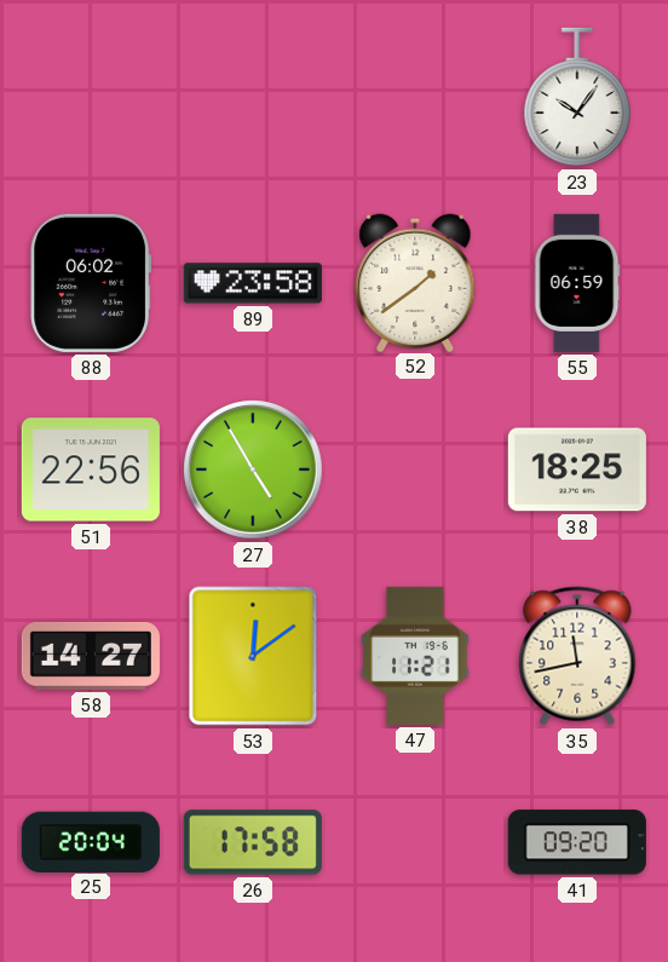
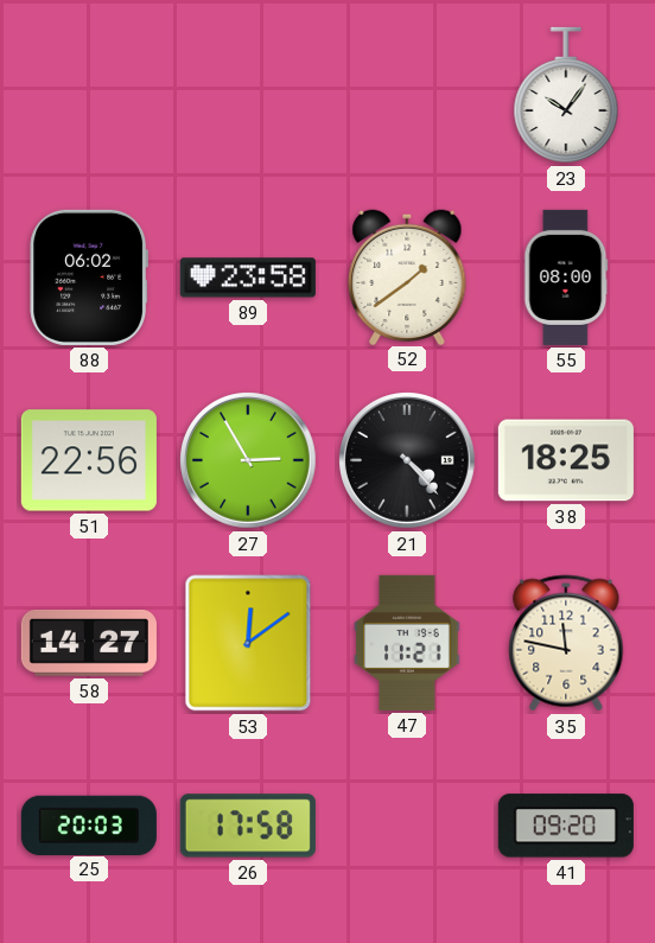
55: 06:59 -> 08:00 (566, 278)
27: 4:55 -> 2:55 (249, 461)
21: none -> 4:23 (408, 461)
35: 11:43 -> 11:47 (566, 643)
25: 20:04 -> 20:03 (89, 824)
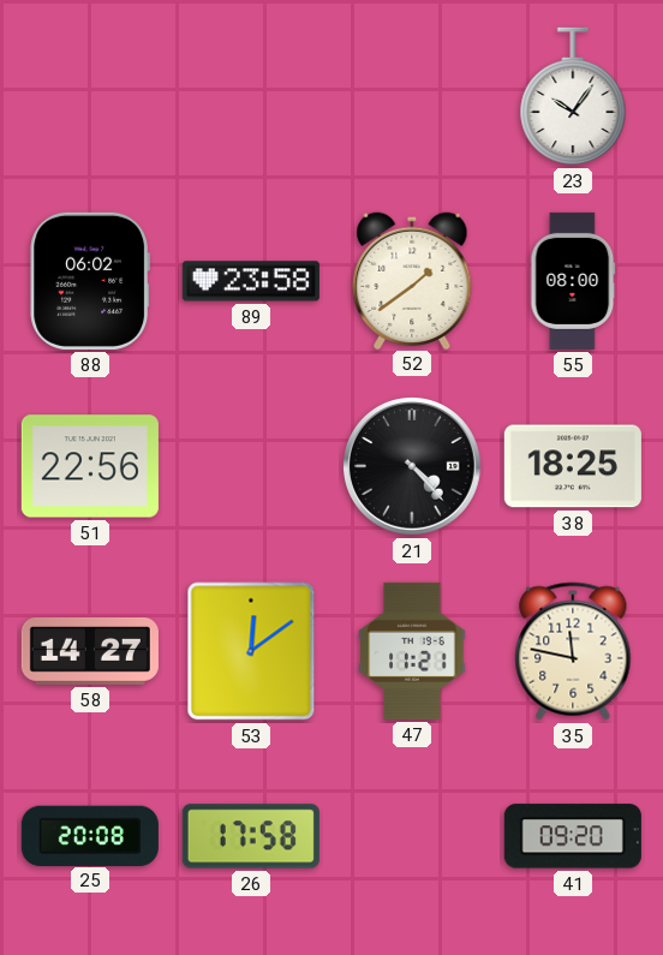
27: 2:55 -> none (249, 461)
25: 20:03 -> 20:08 (90, 835)
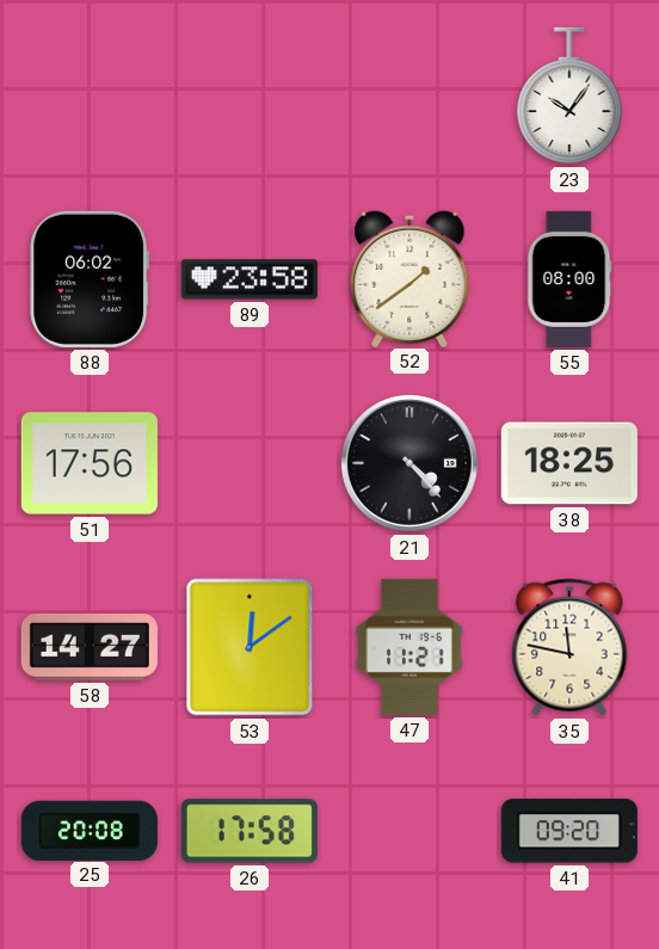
51: 22:56 -> 17:56 (90, 463)
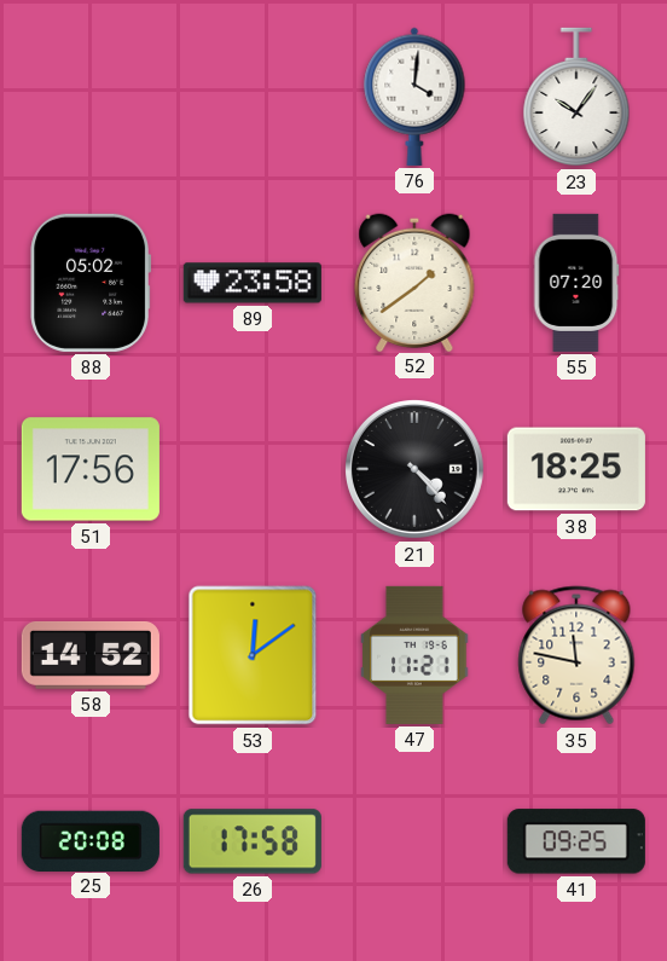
76: none -> 4:01 (414, 97)
88: 06:02 -> 05:02 (91, 283)
55: 08:00 -> 07:20 (576, 283)
58: 14:27 -> 14:52 (91, 655)
41: 09:20 -> 09:25 (576, 841)
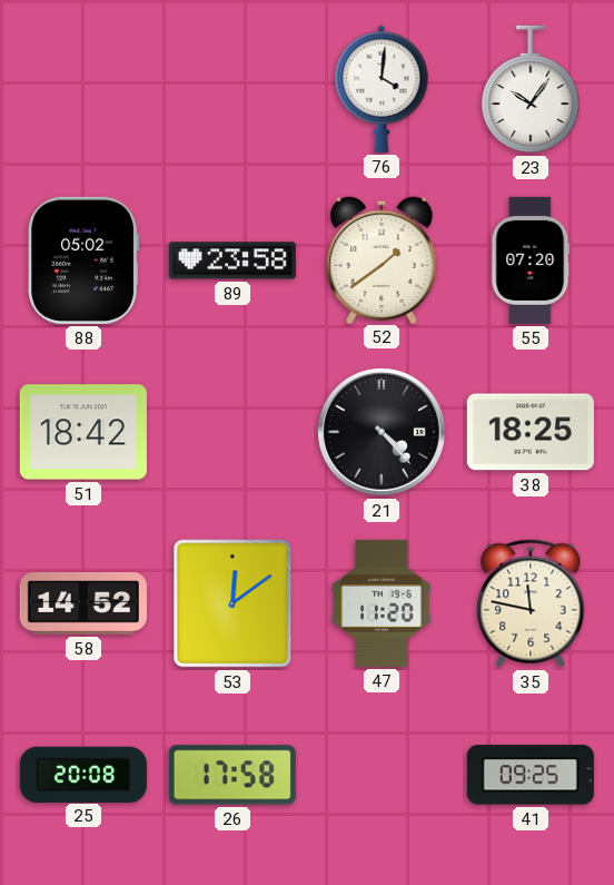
51: 17:56 -> 18:42 (83, 432)
47: 11:21 -> 11:20 (382, 603)
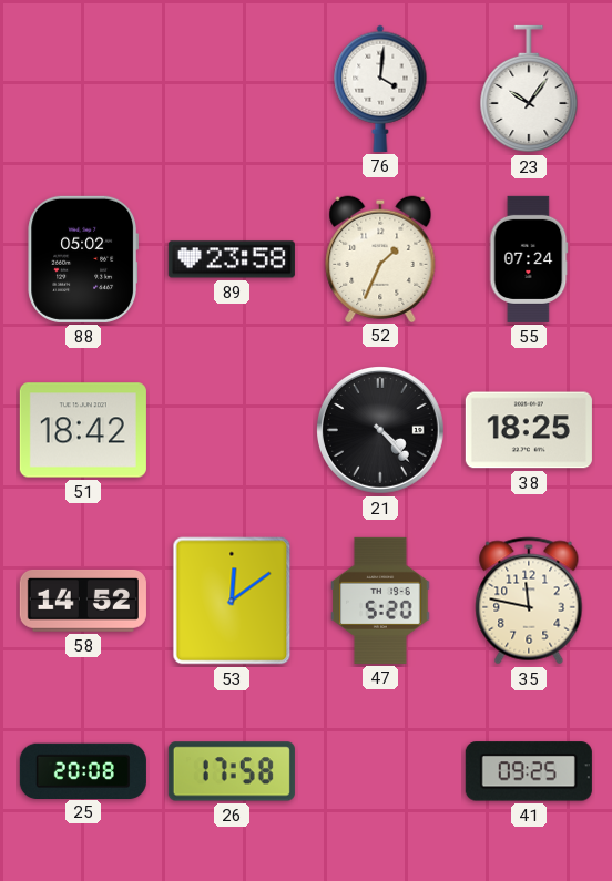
52: 1:39 -> 1:34 (380, 258)
55: 07:20 -> 07:24 (529, 259)
47: 11:20 -> 5:20 (380, 601)
